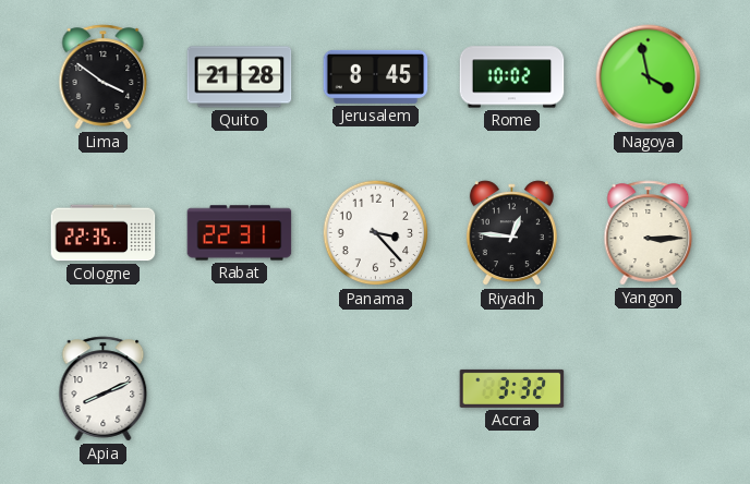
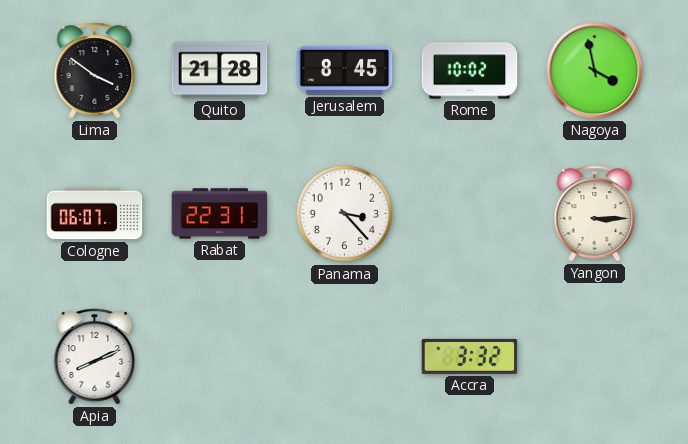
Cologne: 22:35 -> 06:07 (95, 214)
Riyadh: 12:46 -> none (511, 233)
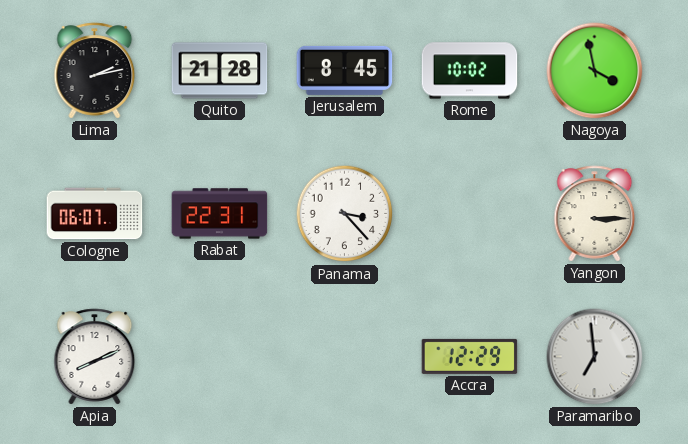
Lima: 3:51 -> 2:13 (95, 71)
Accra: 3:32 -> 12:29 (470, 356)
Paramaribo: none -> 6:59 (595, 357)
